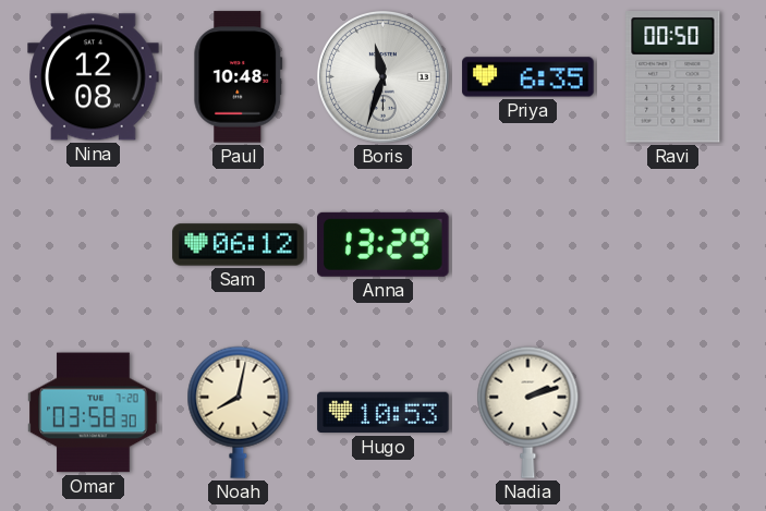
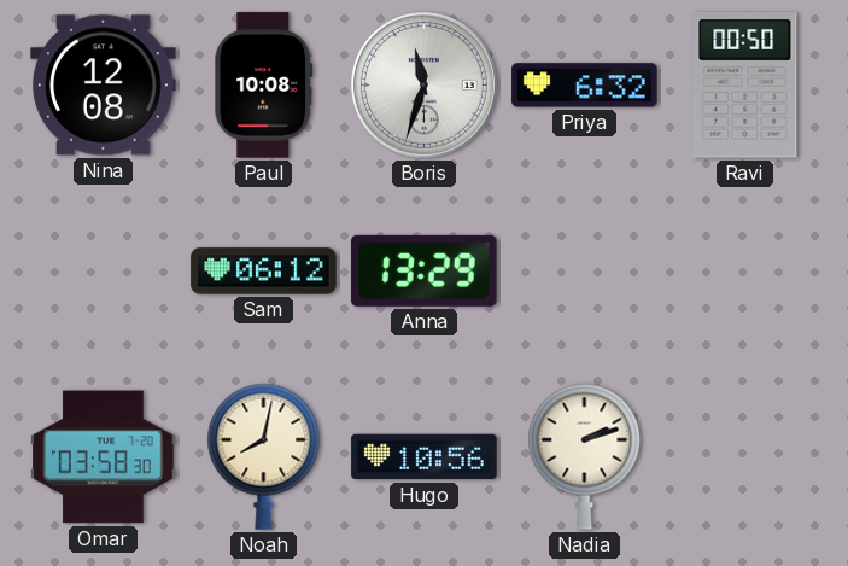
Paul: 10:48 -> 10:08 (264, 86)
Priya: 6:35 -> 6:32 (585, 86)
Hugo: 10:53 -> 10:56 (425, 457)
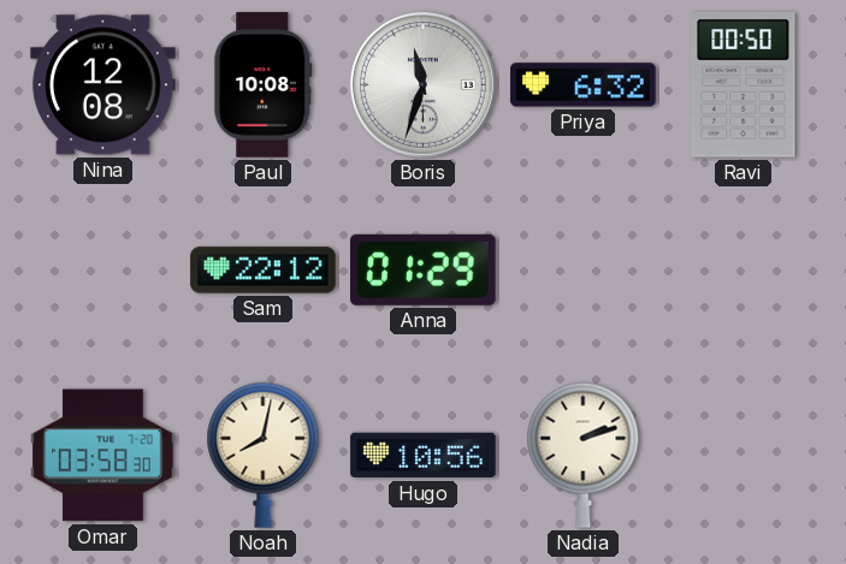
Sam: 06:12 -> 22:12 (264, 271)
Anna: 13:29 -> 01:29 (424, 269)
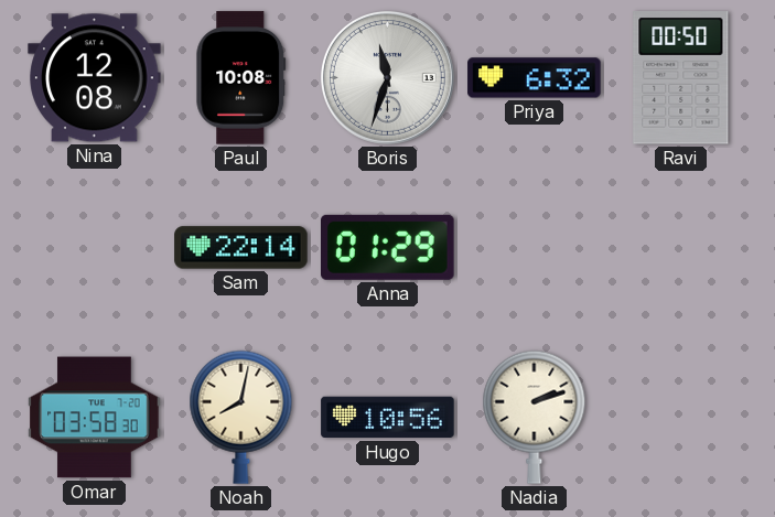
Sam: 22:12 -> 22:14 (241, 248)
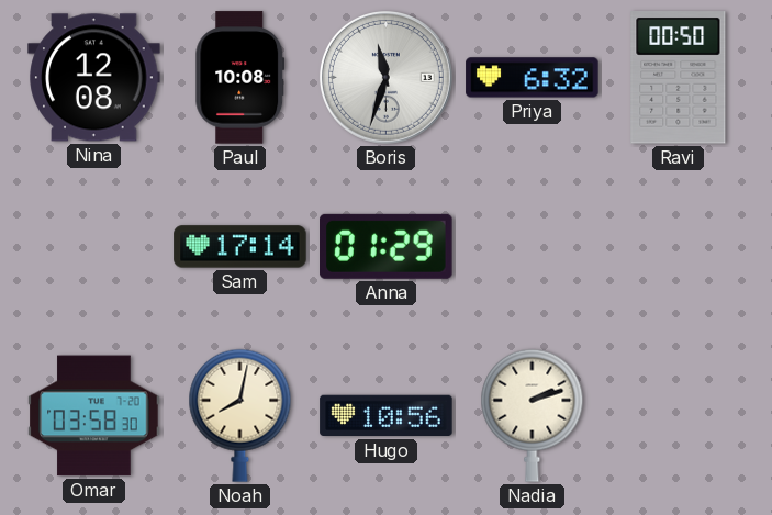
Sam: 22:14 -> 17:14 (240, 247)
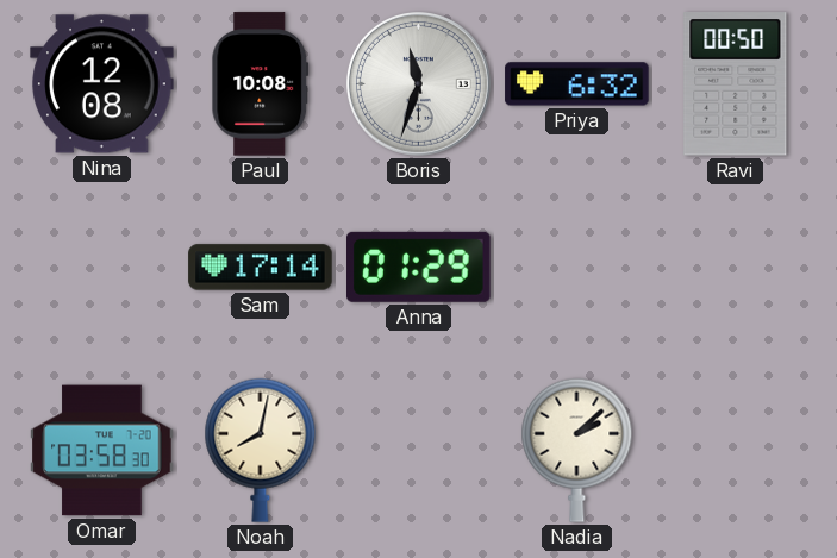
Hugo: 10:56 -> none (387, 416)
Nadia: 2:12 -> 2:08 (577, 450)
